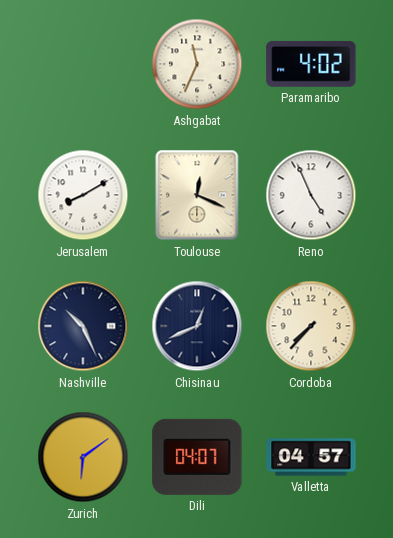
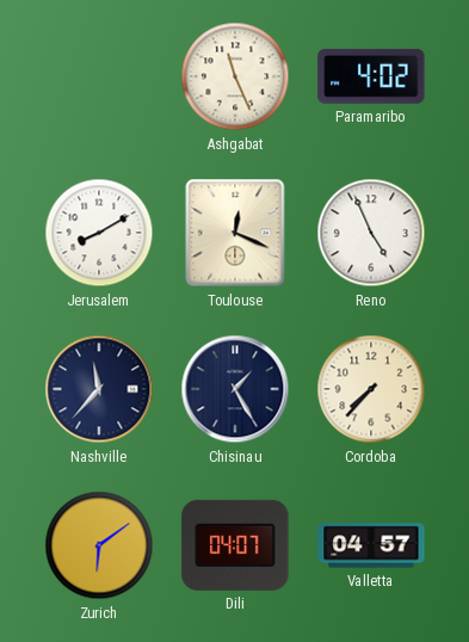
Ashgabat: 11:34 -> 11:26 (235, 76)
Nashville: 10:26 -> 11:37 (99, 389)
Chisinau: 12:41 -> 1:25 (235, 389)
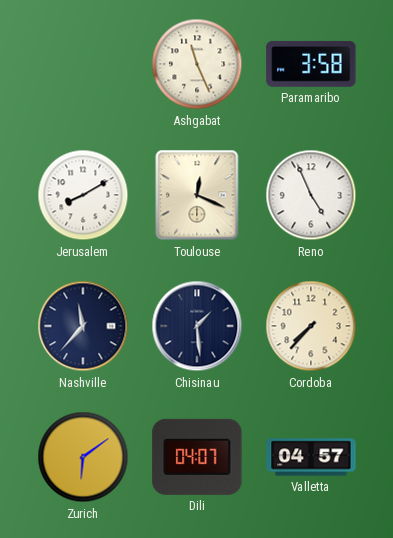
Paramaribo: 4:02 -> 3:58 (311, 64)
Chisinau: 1:25 -> 1:29 (197, 326)
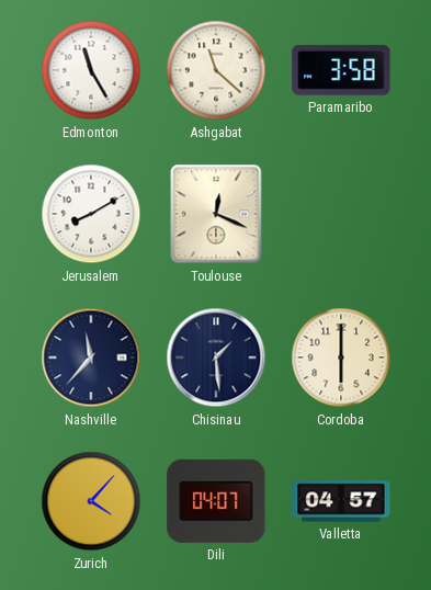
Edmonton: none -> 11:25 (91, 70)
Ashgabat: 11:26 -> 11:22 (216, 70)
Reno: 4:56 -> none (311, 195)
Cordoba: 7:37 -> 6:00 (341, 358)
Zurich: 6:09 -> 4:07 (91, 501)
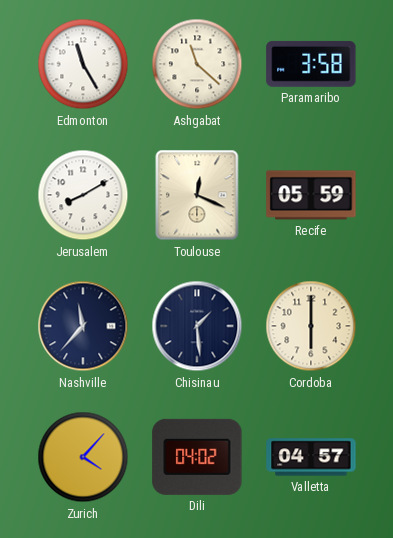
Recife: none -> 05:59 (311, 195)
Dili: 04:07 -> 04:02 (197, 457)
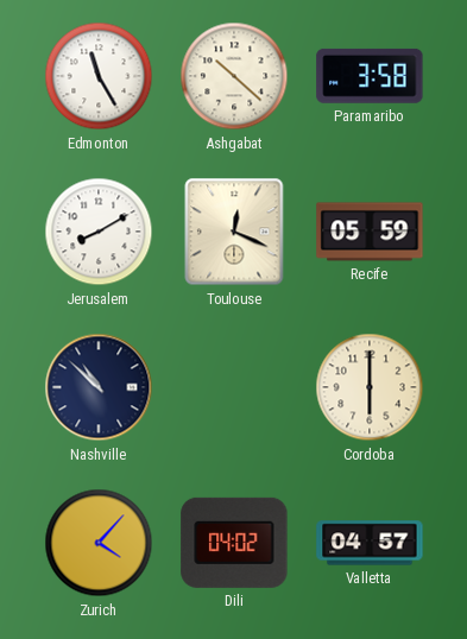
Ashgabat: 11:22 -> 10:22 (234, 76)
Nashville: 11:37 -> 10:52 (99, 387)
Chisinau: 1:29 -> none (197, 326)
